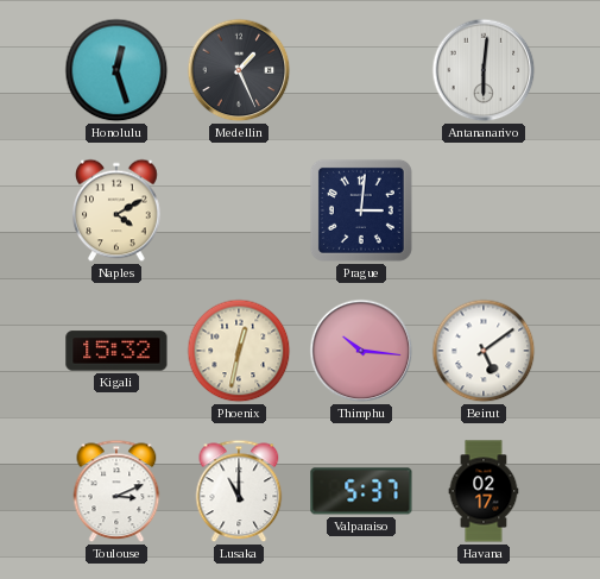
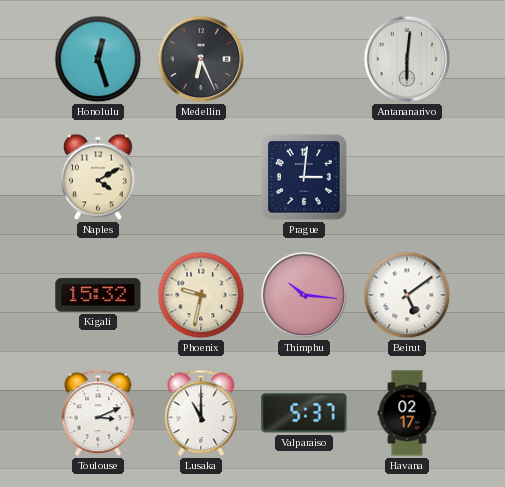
Medellin: 1:26 -> 6:26 (201, 59)
Phoenix: 12:32 -> 9:32 (201, 295)
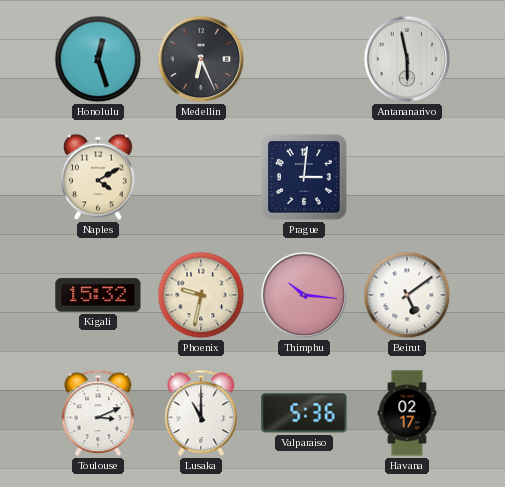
Antananarivo: 6:01 -> 5:58 (407, 59)
Valparaiso: 5:37 -> 5:36 (304, 413)
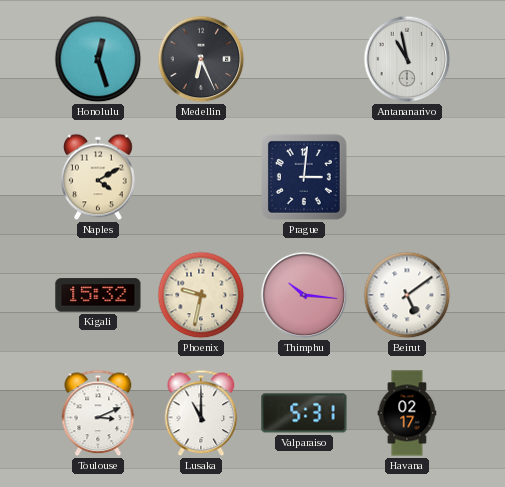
Antananarivo: 5:58 -> 10:58 (407, 59)
Valparaiso: 5:36 -> 5:31 (304, 413)
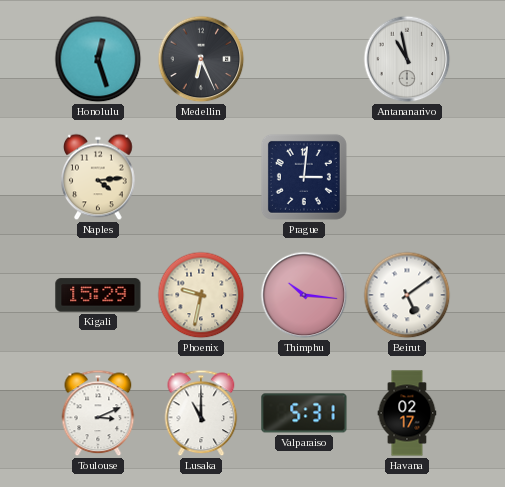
Naples: 4:10 -> 4:14 (98, 177)
Kigali: 15:32 -> 15:29 (98, 295)
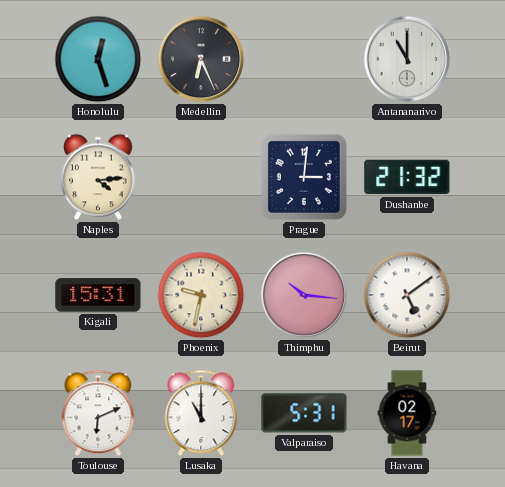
Antananarivo: 10:58 -> 11:00 (407, 59)
Dushanbe: none -> 21:32 (407, 177)
Kigali: 15:29 -> 15:31 (98, 295)
Toulouse: 3:11 -> 6:11 (98, 413)
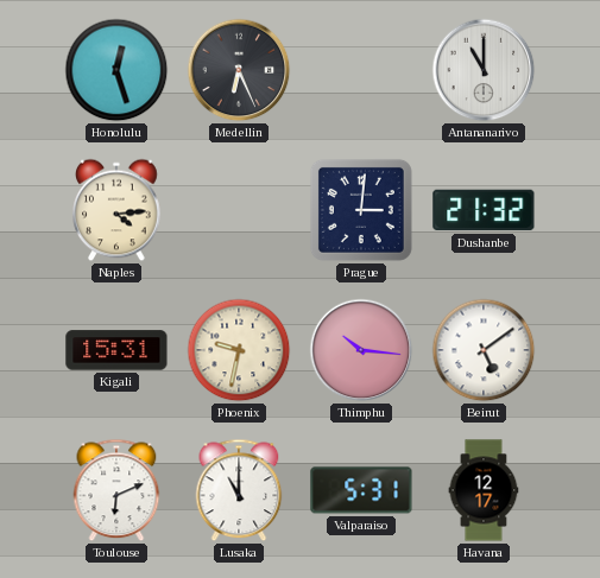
Havana: 02:17 -> 12:17 (484, 490)
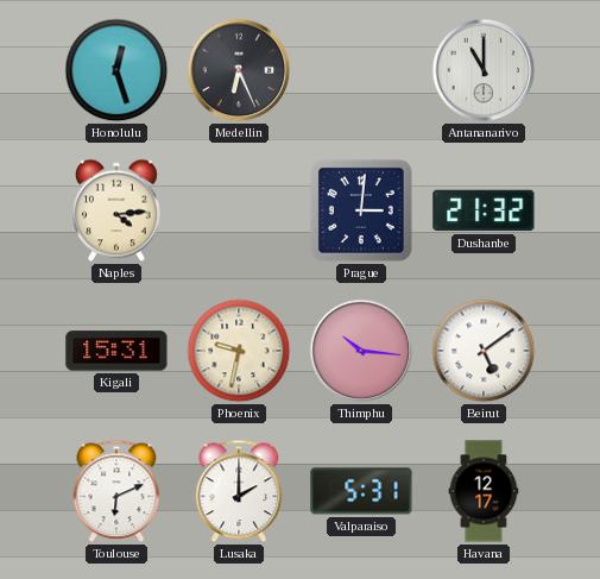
Lusaka: 11:00 -> 2:00 (239, 491)
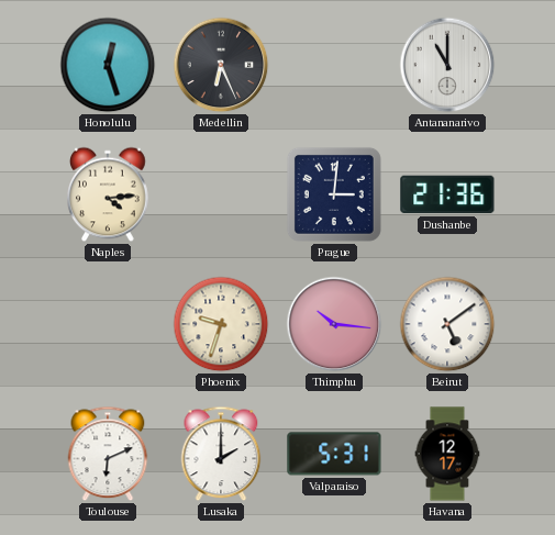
Dushanbe: 21:32 -> 21:36 (447, 194)
Kigali: 15:31 -> none (116, 351)
Phoenix: 9:32 -> 9:33 (221, 324)
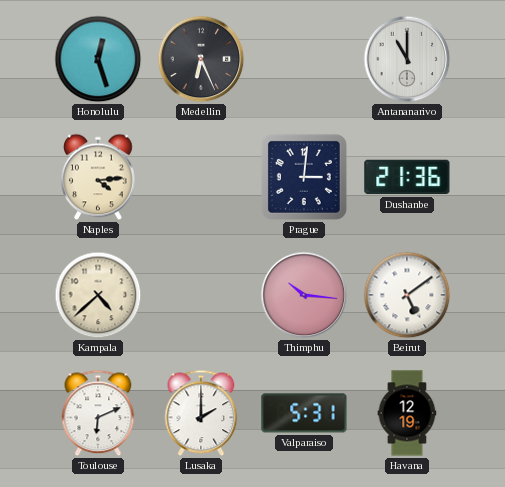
Kampala: none -> 4:38 (98, 295)
Phoenix: 9:33 -> none (221, 324)
Havana: 12:17 -> 12:19 (407, 413)
